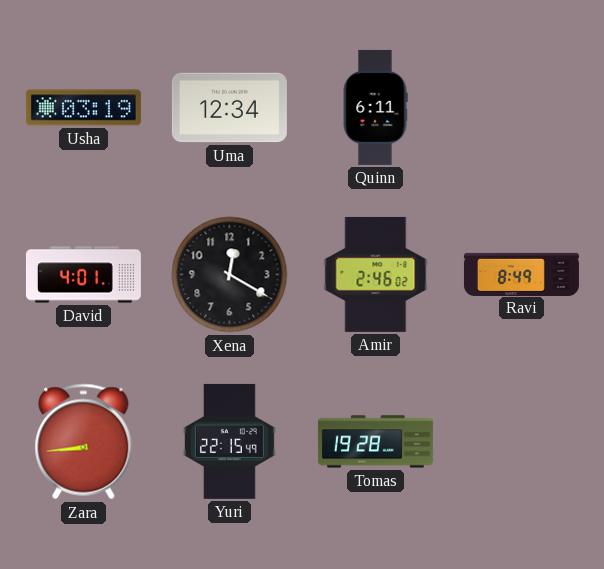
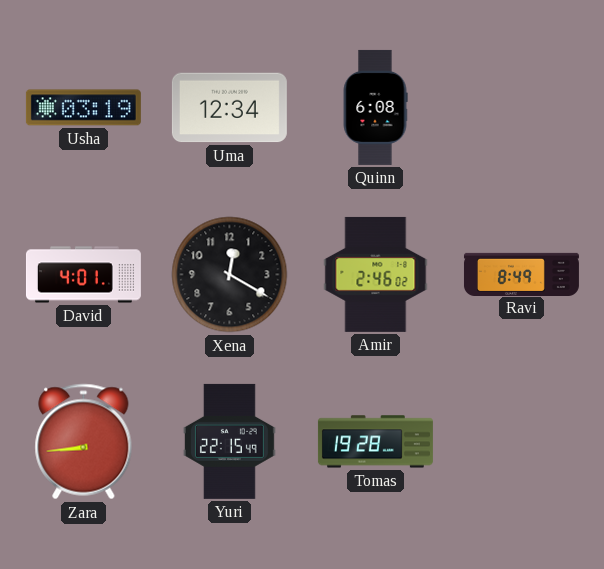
Quinn: 6:11 -> 6:08 (375, 107)
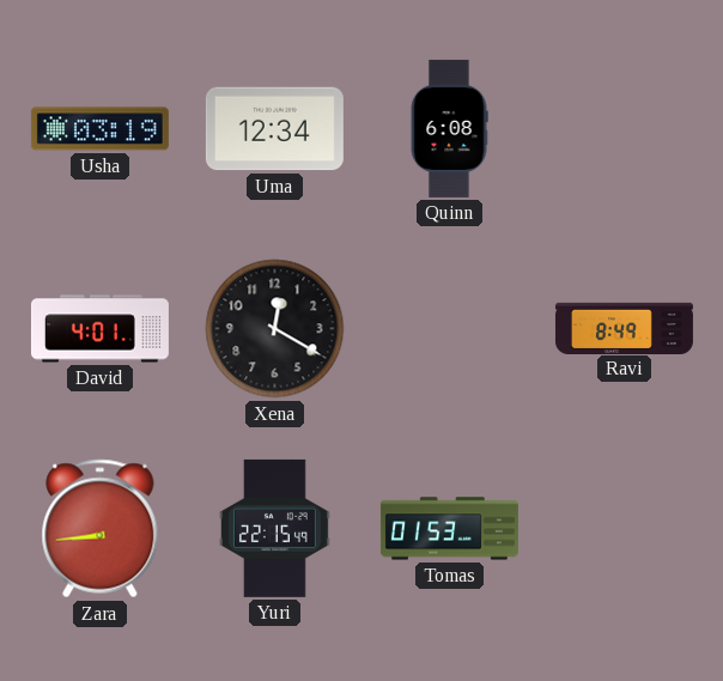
Amir: 2:46 -> none (376, 274)
Tomas: 19:28 -> 01:53 (449, 529)
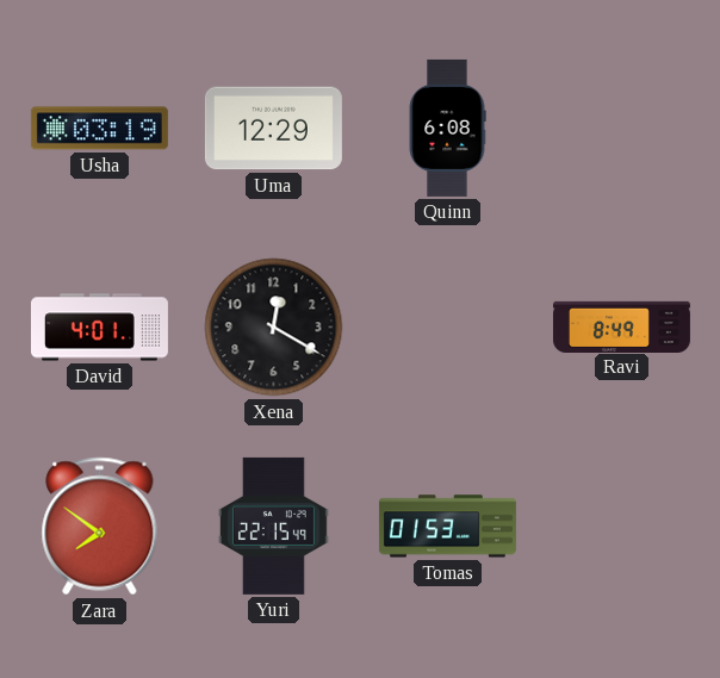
Uma: 12:34 -> 12:29 (273, 129)
Zara: 8:44 -> 7:51 (100, 527)
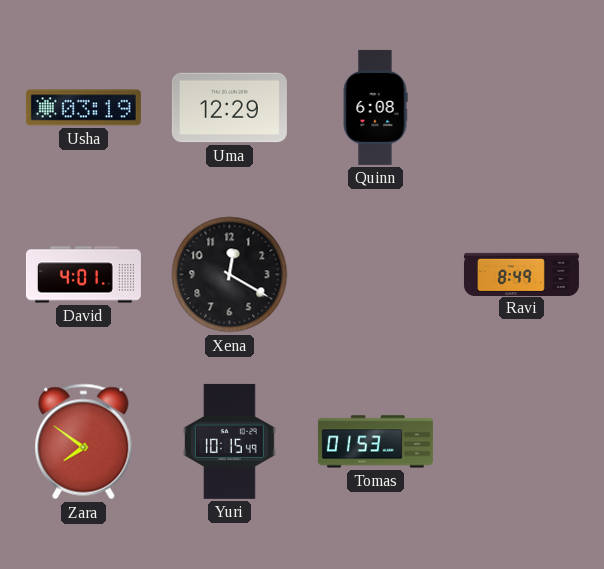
Yuri: 22:15 -> 10:15 (229, 441)
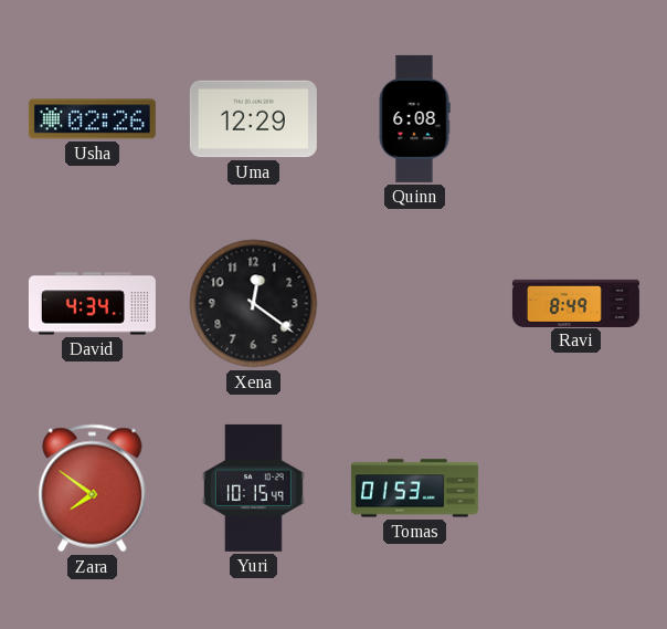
Usha: 03:19 -> 02:26 (92, 119)
David: 4:01 -> 4:34 (92, 304)
Xena: 12:20 -> 12:21 (254, 304)
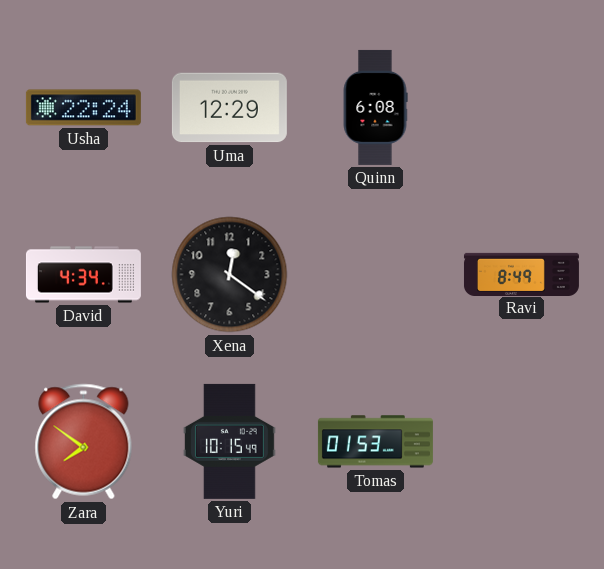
Usha: 02:26 -> 22:24 (83, 108)
